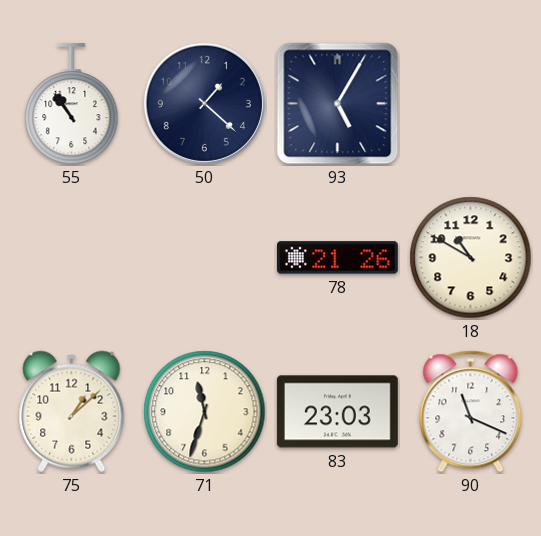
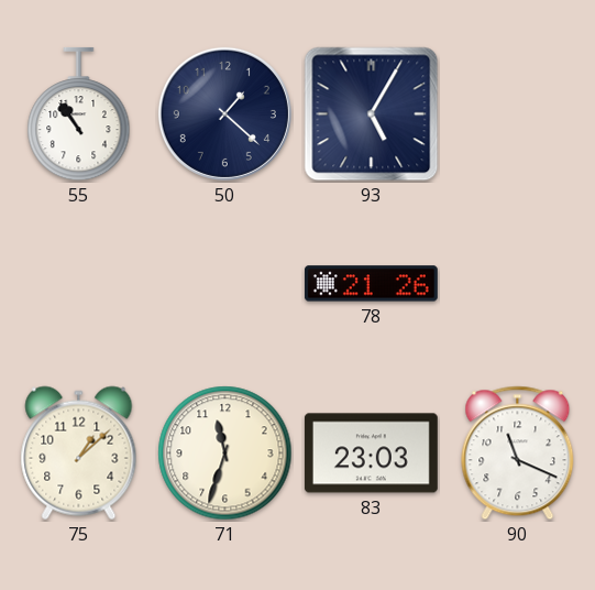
18: 10:50 -> none (471, 258)
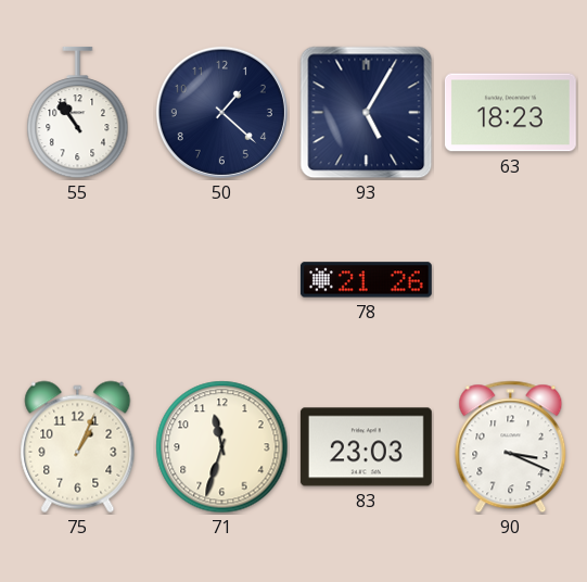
63: none -> 18:23 (510, 113)
75: 1:08 -> 1:04 (78, 447)
90: 11:19 -> 3:19 (511, 447)
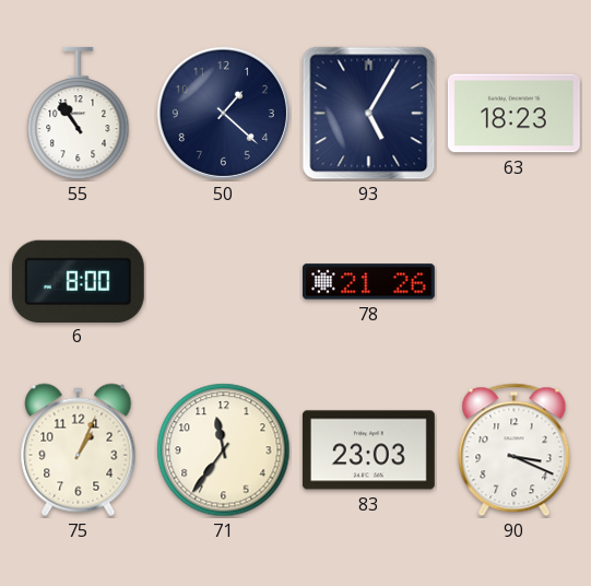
6: none -> 8:00 (78, 281)
71: 11:33 -> 11:36 (224, 450)
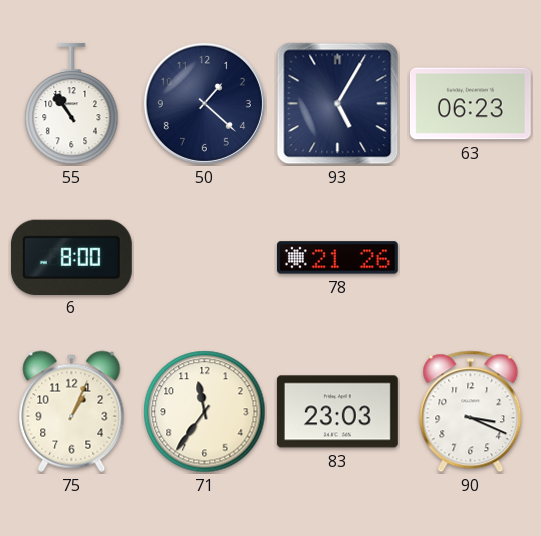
63: 18:23 -> 06:23 (470, 104)
